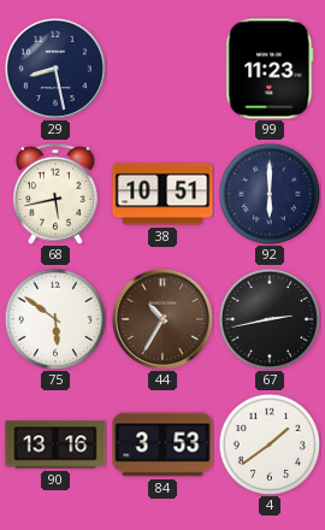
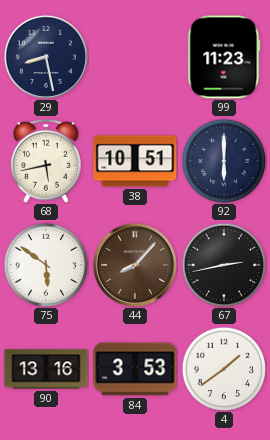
44: 10:35 -> 8:07 (135, 265)
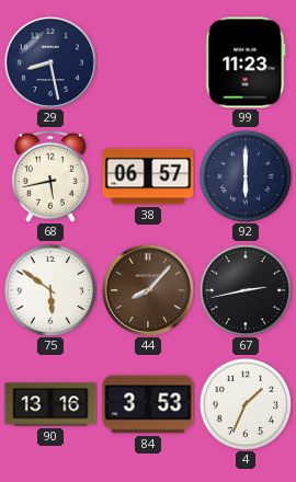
38: 10:51 -> 06:57 (148, 176)
4: 1:39 -> 1:34 (244, 403)
